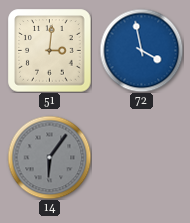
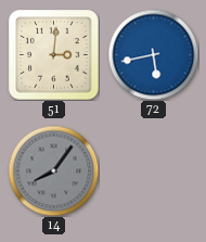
72: 3:58 -> 5:43 (153, 54)
14: 6:06 -> 8:06 (53, 170)
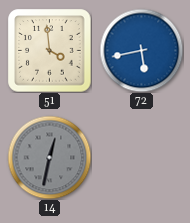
51: 3:01 -> 3:59 (49, 50)
14: 8:06 -> 12:32 (49, 157)
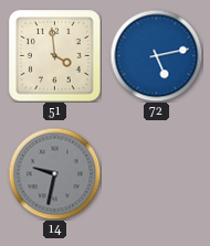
72: 5:43 -> 5:13 (156, 55)
14: 12:32 -> 9:32 (54, 173)
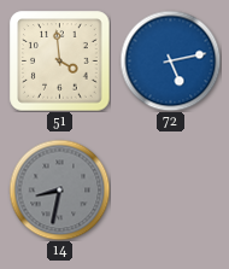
14: 9:32 -> 8:32 (59, 189)
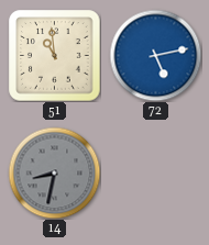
51: 3:59 -> 10:59 (54, 55)
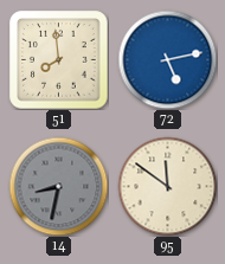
51: 10:59 -> 7:59 (58, 59)
95: none -> 11:51 (167, 186)
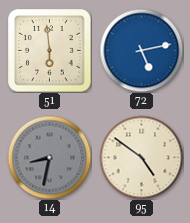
51: 7:59 -> 5:59 (49, 50)
95: 11:51 -> 4:51 (141, 157)
